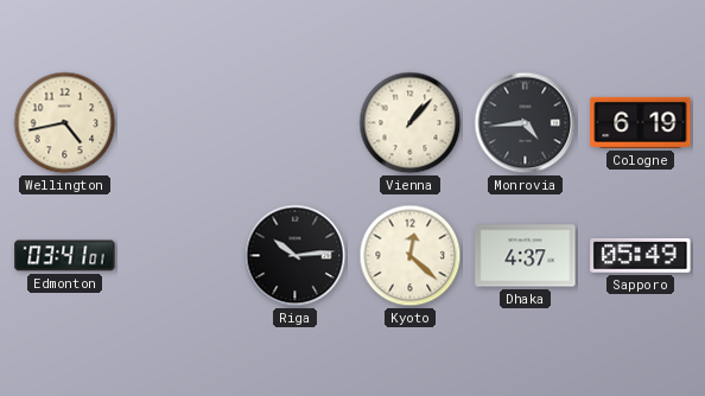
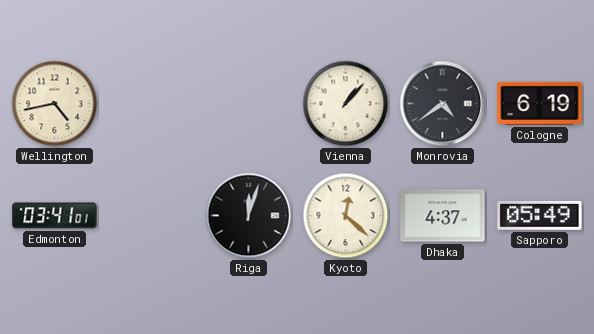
Monrovia: 4:44 -> 4:39 (443, 104)
Riga: 10:14 -> 12:03 (249, 216)
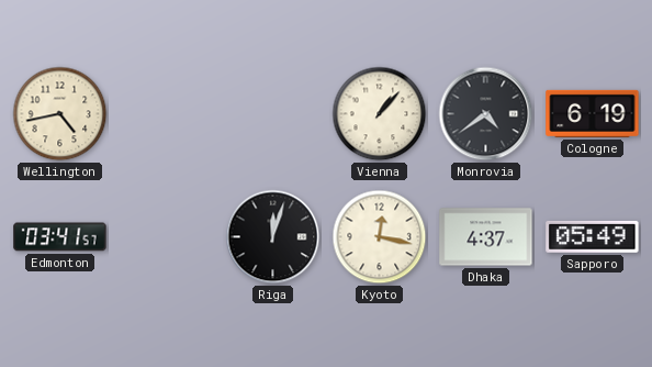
Edmonton: 03:41:01 -> 03:41:57 (60, 237)
Kyoto: 12:22 -> 12:17 (380, 237)
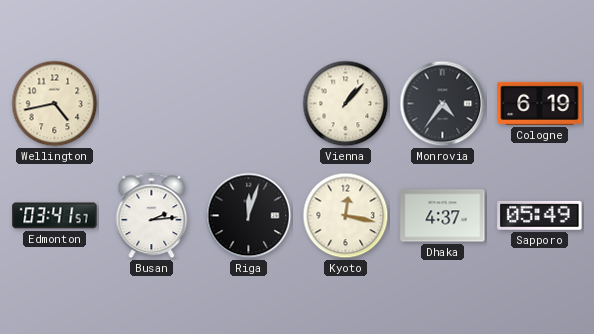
Monrovia: 4:39 -> 4:36 (443, 104)
Busan: none -> 2:14 (152, 216)
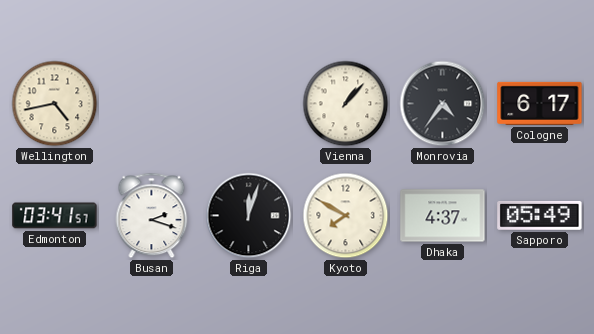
Cologne: 6:19 -> 6:17 (540, 103)
Busan: 2:14 -> 2:18 (152, 216)
Kyoto: 12:17 -> 7:50 (346, 216)
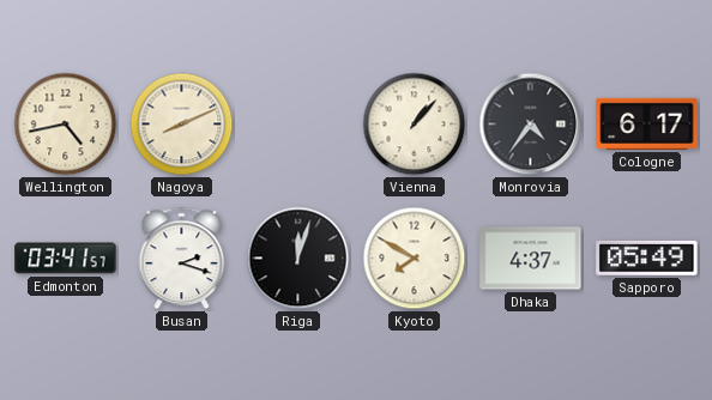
Nagoya: none -> 8:11 (182, 125)
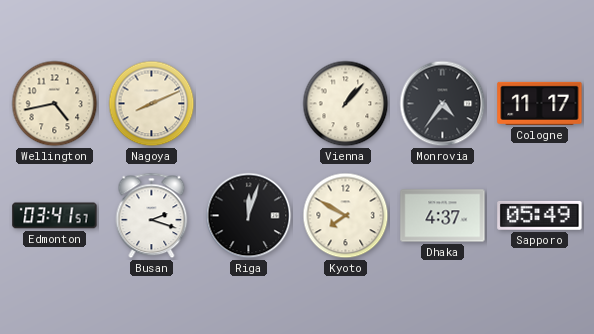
Cologne: 6:17 -> 11:17 (540, 103)
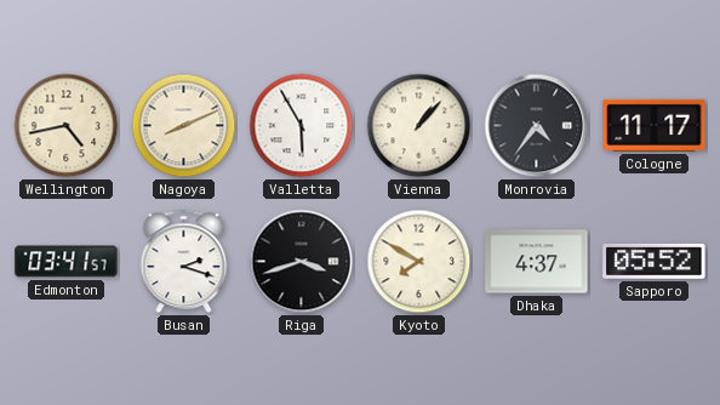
Valletta: none -> 5:55 (302, 126)
Riga: 12:03 -> 3:42 (302, 262)
Sapporo: 05:49 -> 05:52 (655, 261)
